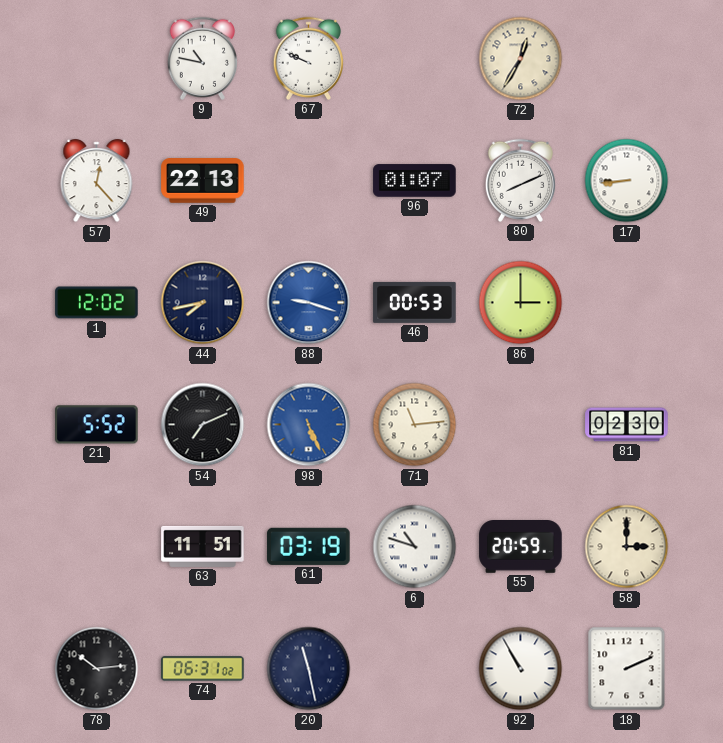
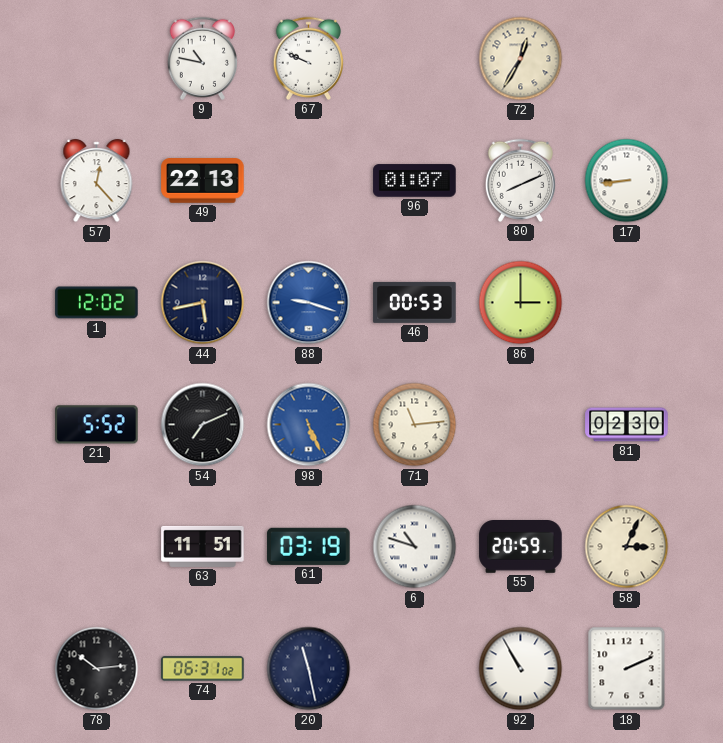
44: 7:43 -> 5:43 (203, 303)
58: 3:00 -> 3:04 (627, 547)
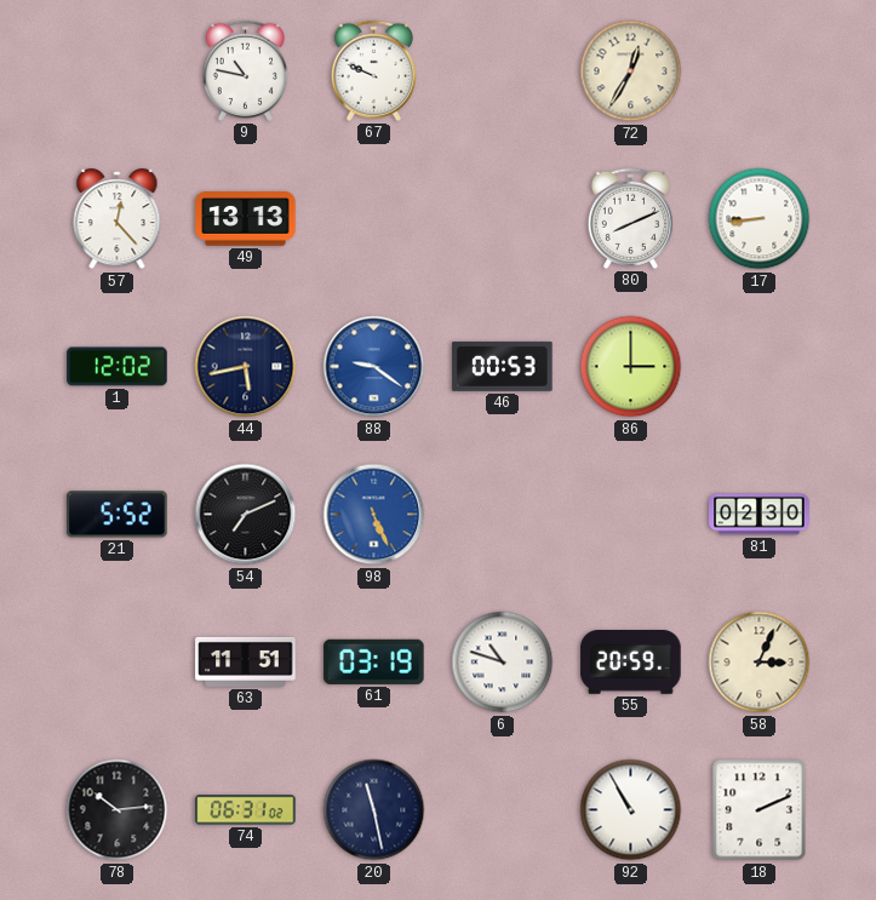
49: 22:13 -> 13:13 (246, 219)
96: 01:07 -> none (415, 181)
88: 9:18 -> 9:21 (374, 367)
71: 11:14 -> none (415, 425)
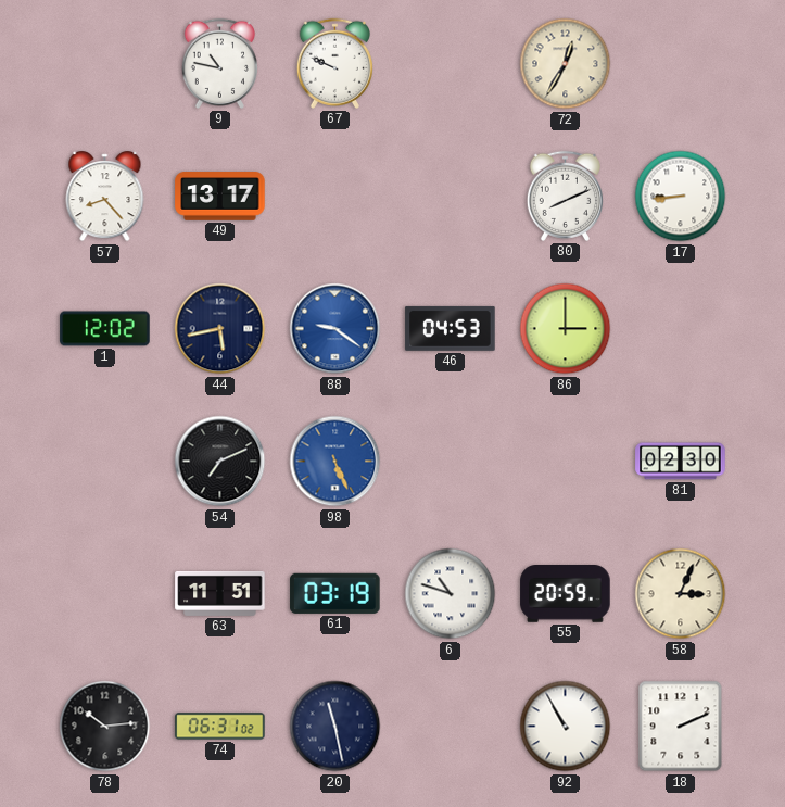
57: 12:23 -> 8:23 (105, 197)
49: 13:13 -> 13:17 (220, 197)
46: 00:53 -> 04:53 (451, 328)
21: 5:52 -> none (118, 515)
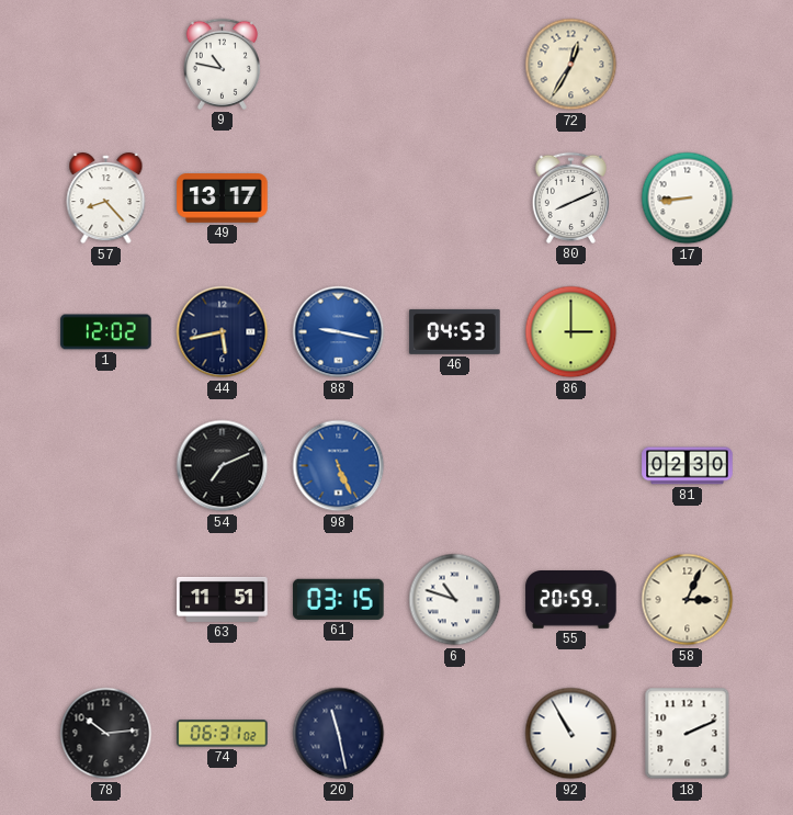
67: 9:49 -> none (334, 63)
88: 9:21 -> 9:17 (339, 332)
61: 03:19 -> 03:15 (339, 599)
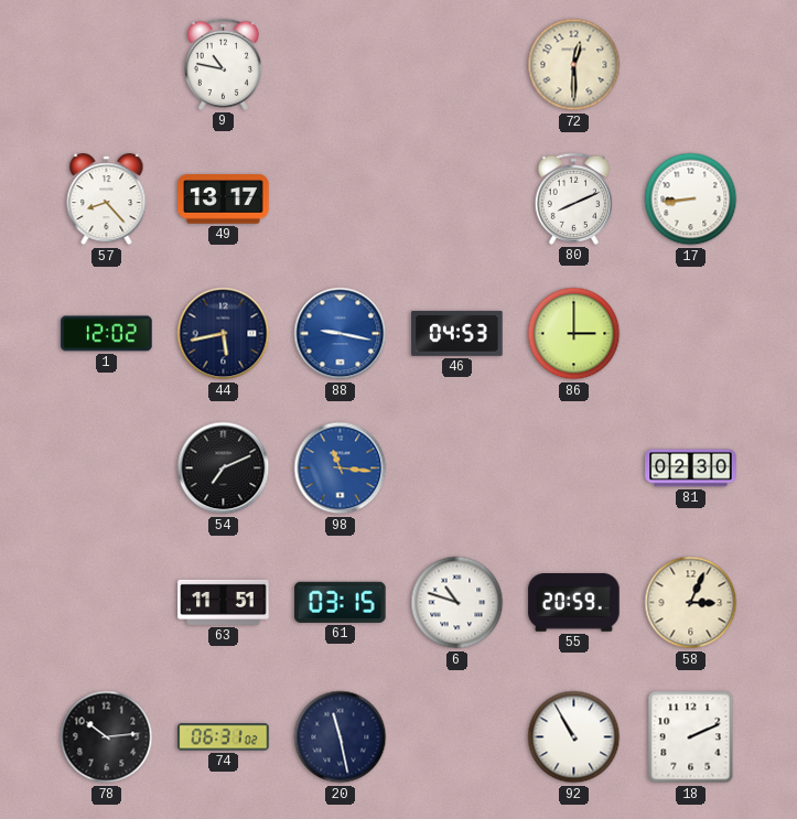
72: 12:35 -> 12:30 (574, 65)
98: 5:26 -> 11:16 (341, 468)
